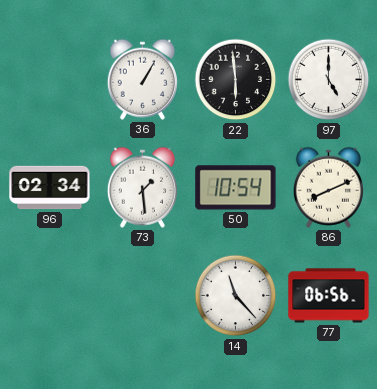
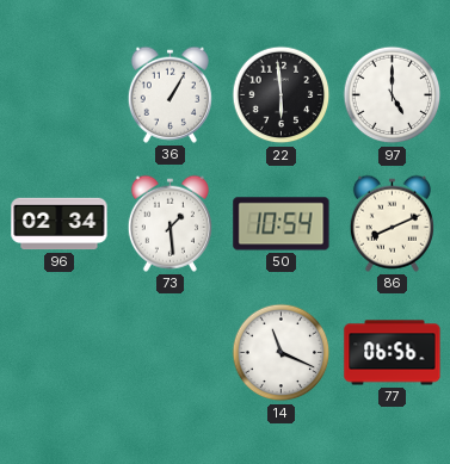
14: 11:23 -> 11:19 (282, 353)
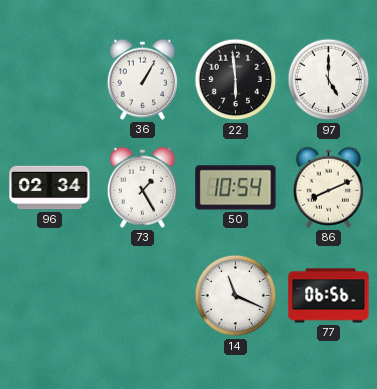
73: 1:29 -> 1:25 (142, 187)
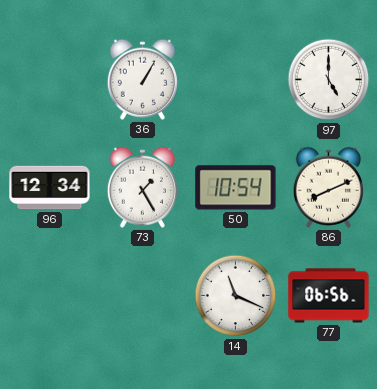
22: 5:59 -> none (236, 80)
96: 02:34 -> 12:34 (50, 188)
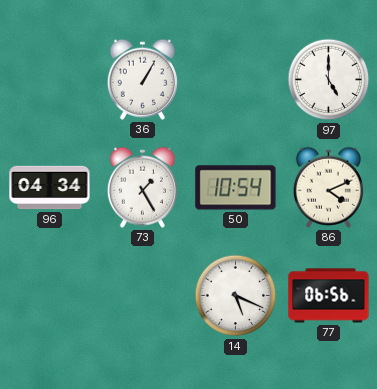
96: 12:34 -> 04:34 (50, 188)
86: 8:11 -> 4:11 (328, 187)
14: 11:19 -> 5:19 (236, 296)
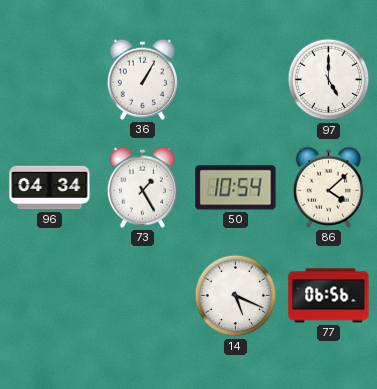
86: 4:11 -> 4:08 (328, 187)
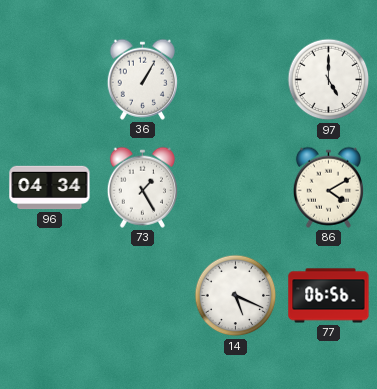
50: 10:54 -> none (236, 188)
86: 4:08 -> 4:10 (328, 187)
